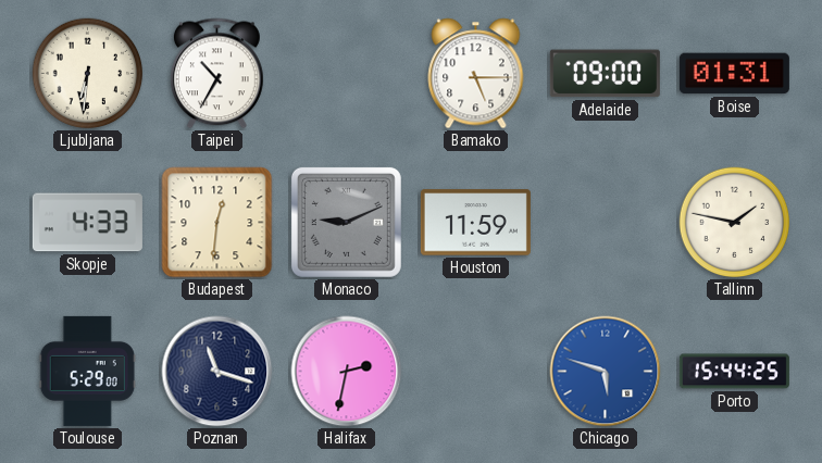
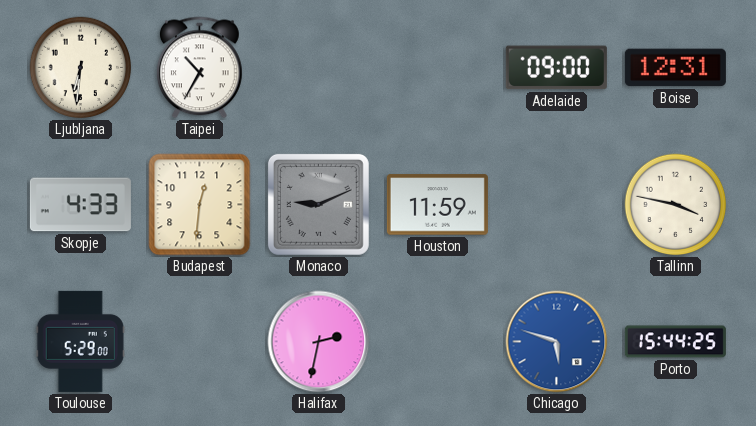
Bamako: 5:15 -> none (476, 74)
Boise: 01:31 -> 12:31 (675, 68)
Tallinn: 1:47 -> 3:47 (676, 205)
Poznan: 11:18 -> none (217, 372)
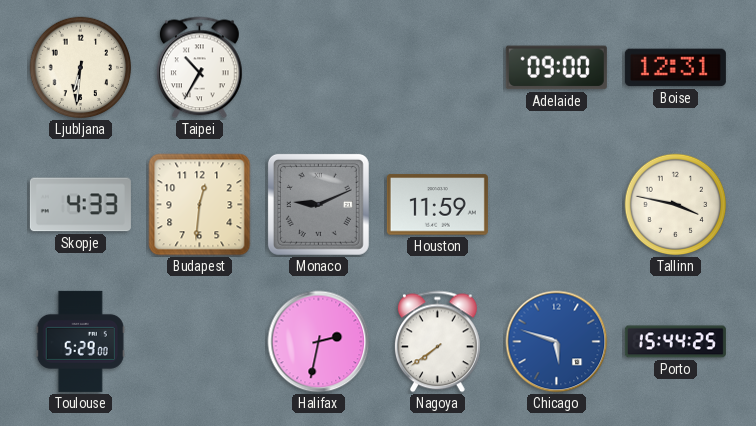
Nagoya: none -> 7:39 (438, 342)
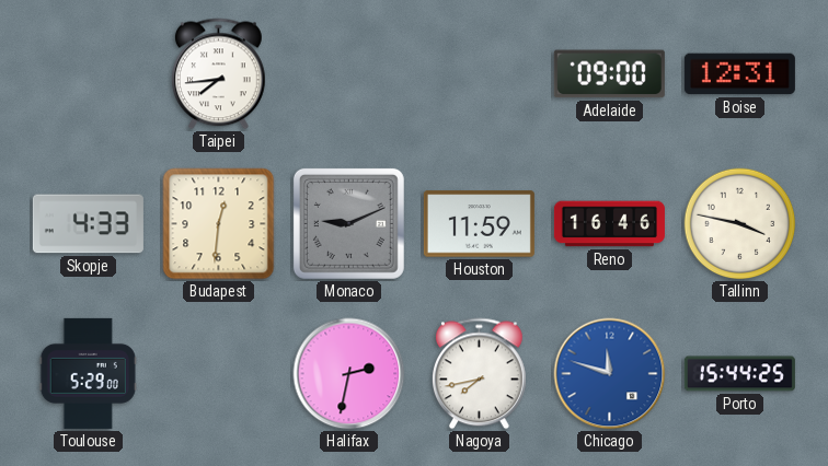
Ljubljana: 6:31 -> none (81, 68)
Taipei: 10:35 -> 7:44 (219, 74)
Reno: none -> 16:46 (609, 224)
Nagoya: 7:39 -> 7:43 (480, 374)
Chicago: 5:48 -> 11:48 (610, 374)
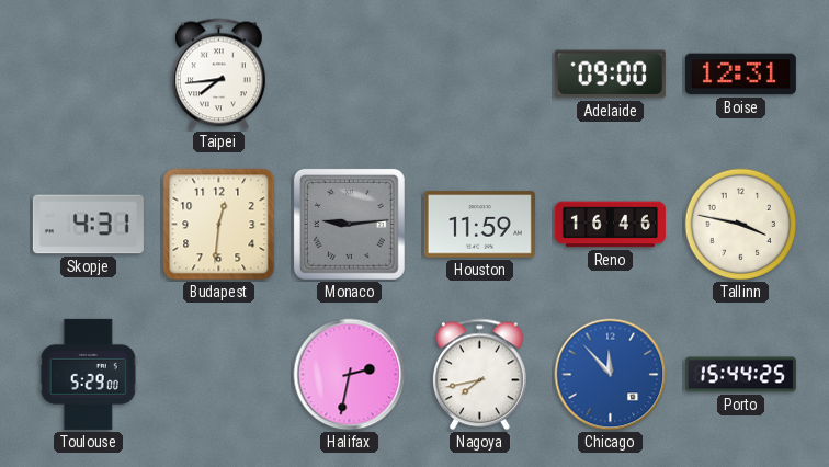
Skopje: 4:33 -> 4:31 (88, 225)
Monaco: 9:11 -> 9:14 (349, 224)
Chicago: 11:48 -> 11:53 (611, 375)
